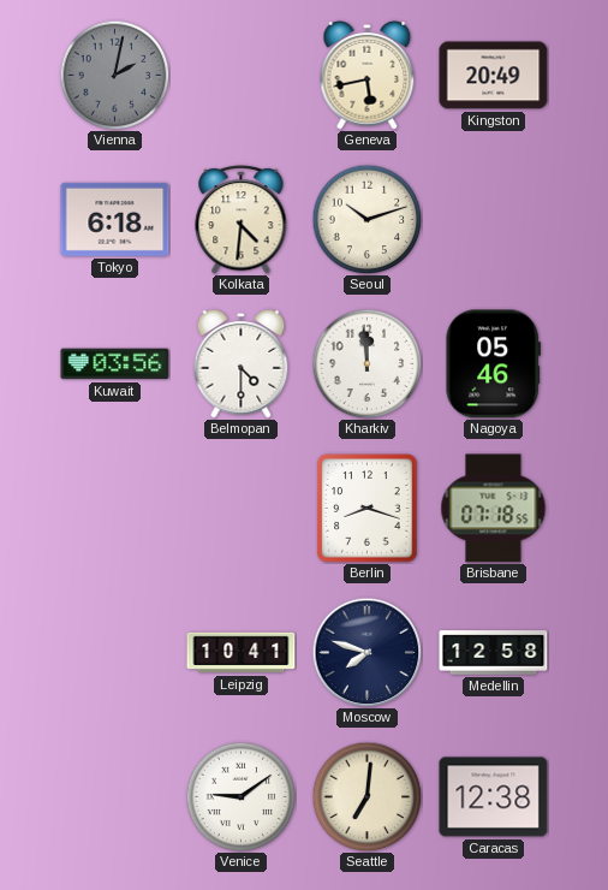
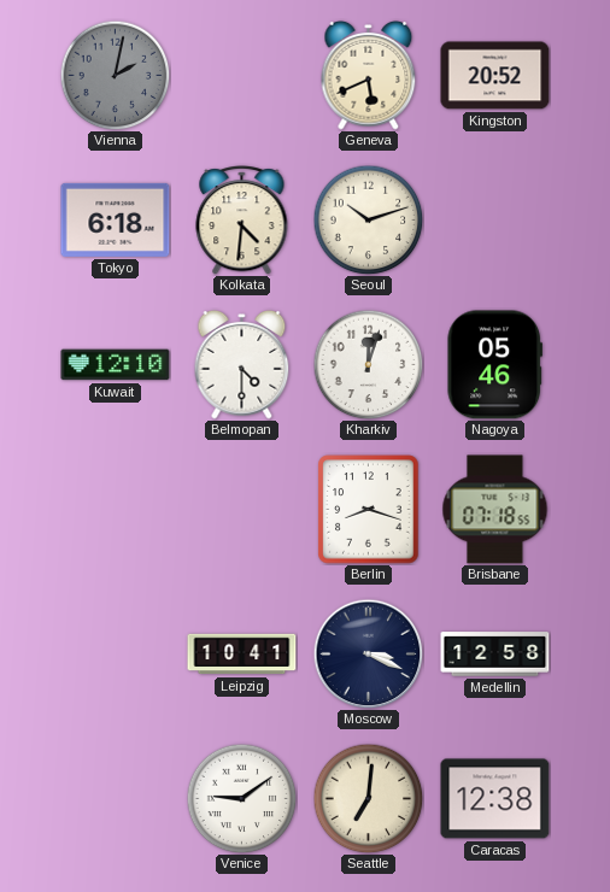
Geneva: 5:43 -> 5:41 (369, 75)
Kingston: 20:49 -> 20:52 (495, 76)
Kuwait: 03:56 -> 12:10 (116, 365)
Kharkiv: 11:59 -> 12:03 (368, 364)
Moscow: 7:48 -> 3:19 (368, 653)
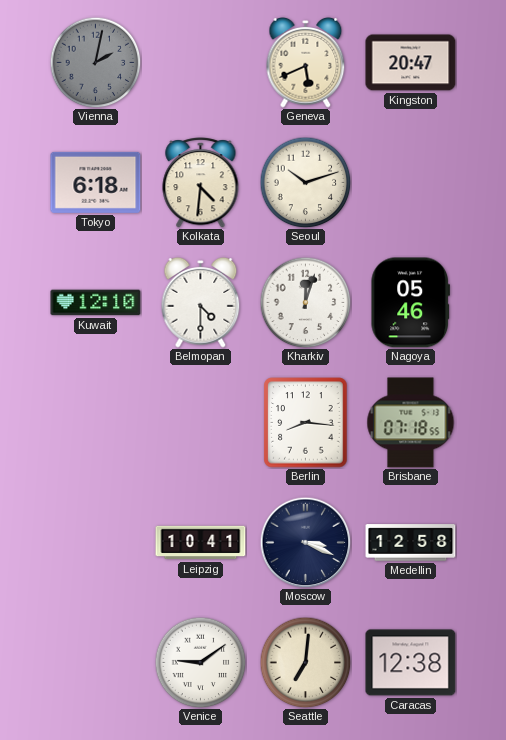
Kingston: 20:52 -> 20:47 (411, 63)
Berlin: 8:18 -> 8:16 (306, 423)
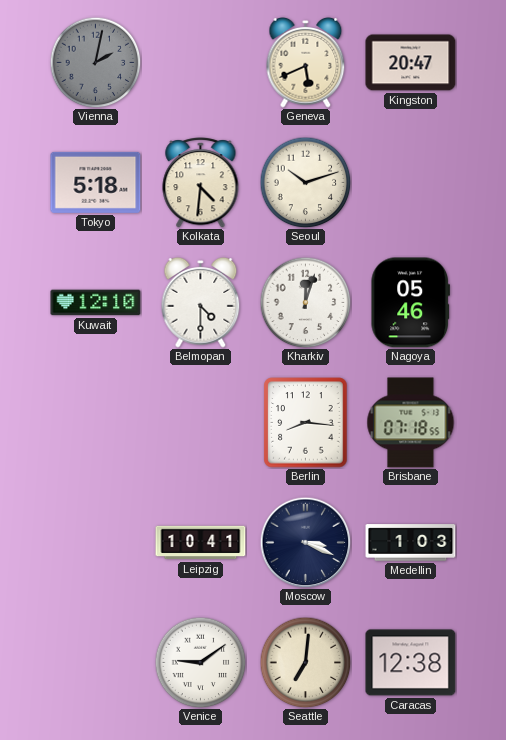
Tokyo: 6:18 -> 5:18 (96, 182)
Medellin: 12:58 -> 1:03 (411, 543)
